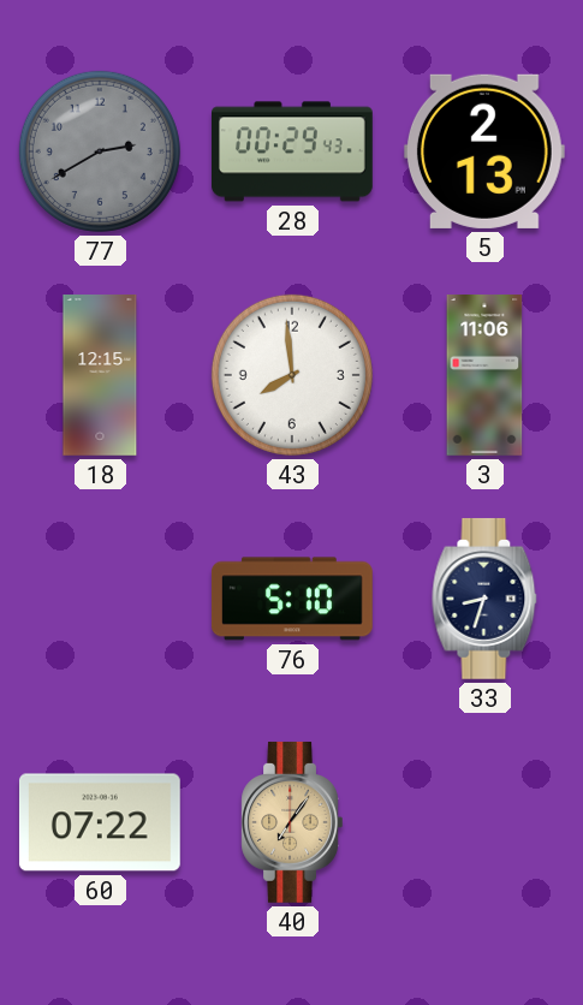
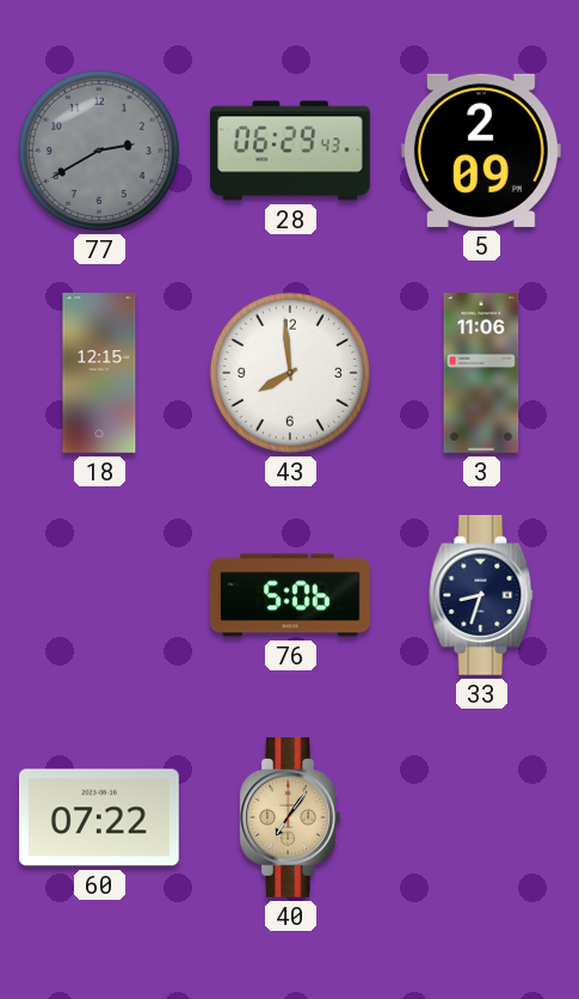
28: 00:29 -> 06:29 (291, 151)
5: 2:13 -> 2:09 (481, 151)
76: 5:10 -> 5:06 (290, 595)
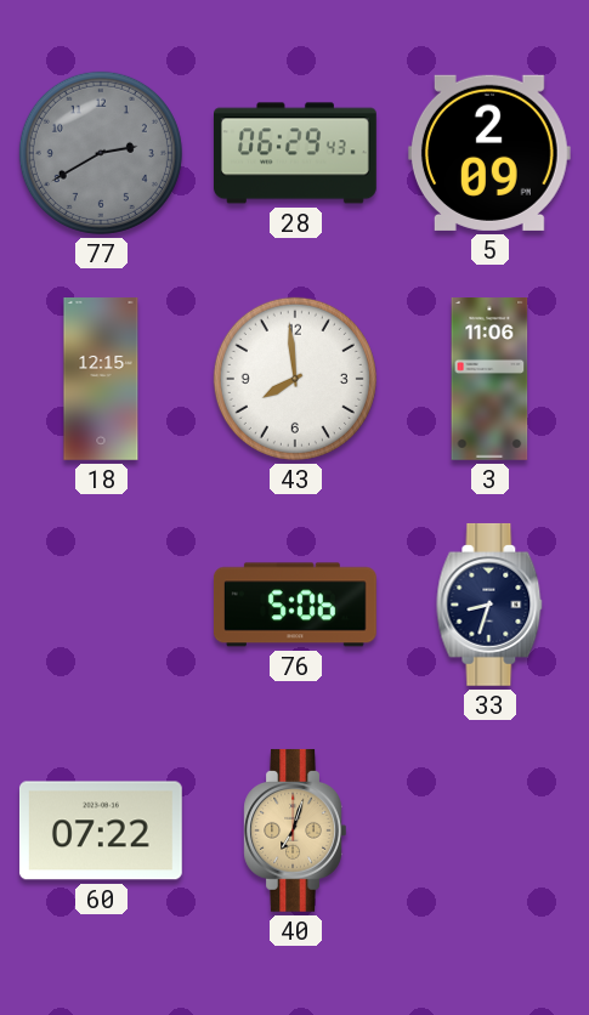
40: 7:06 -> 7:03 (295, 830)
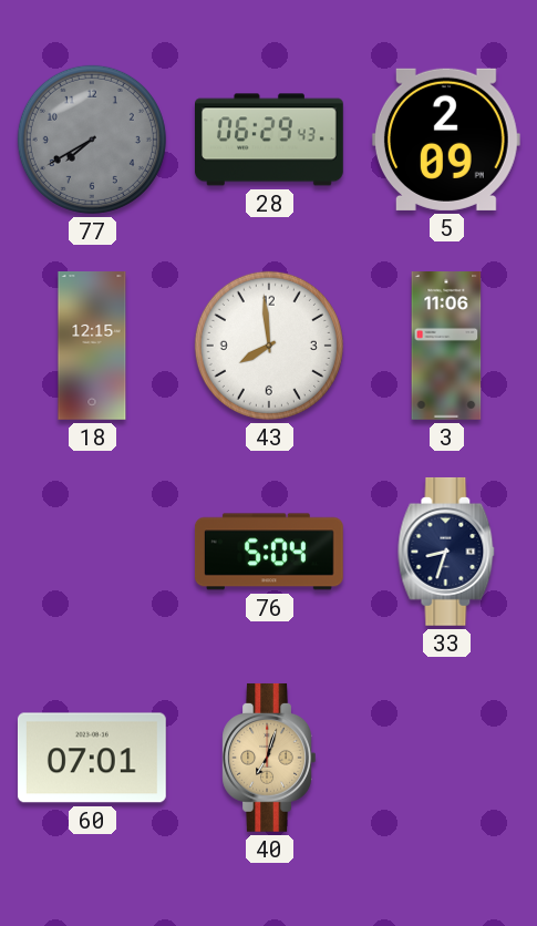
77: 2:40 -> 7:40 (92, 140)
76: 5:06 -> 5:04 (269, 552)
60: 07:22 -> 07:01 (92, 758)
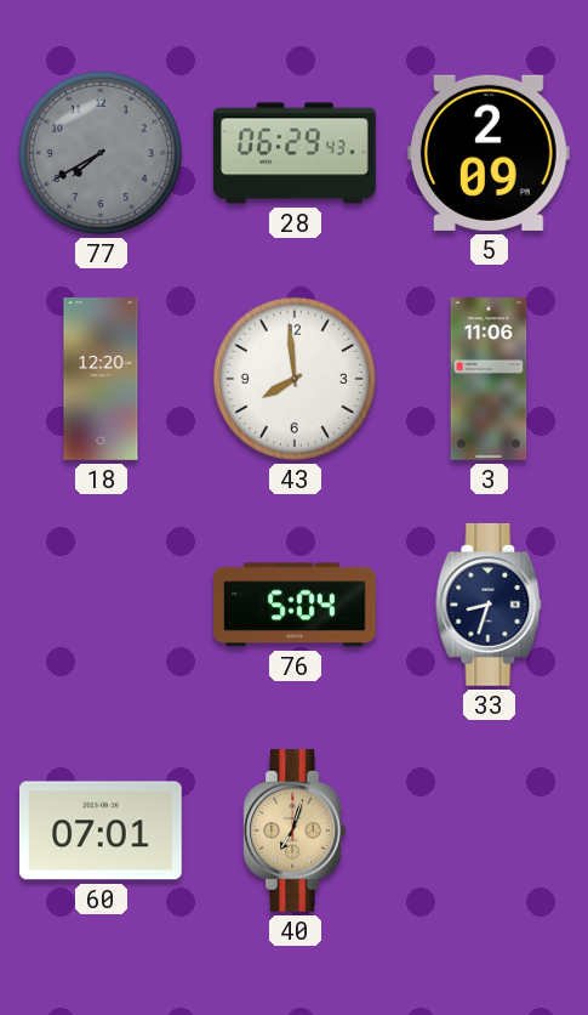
18: 12:15 -> 12:20 (101, 380)
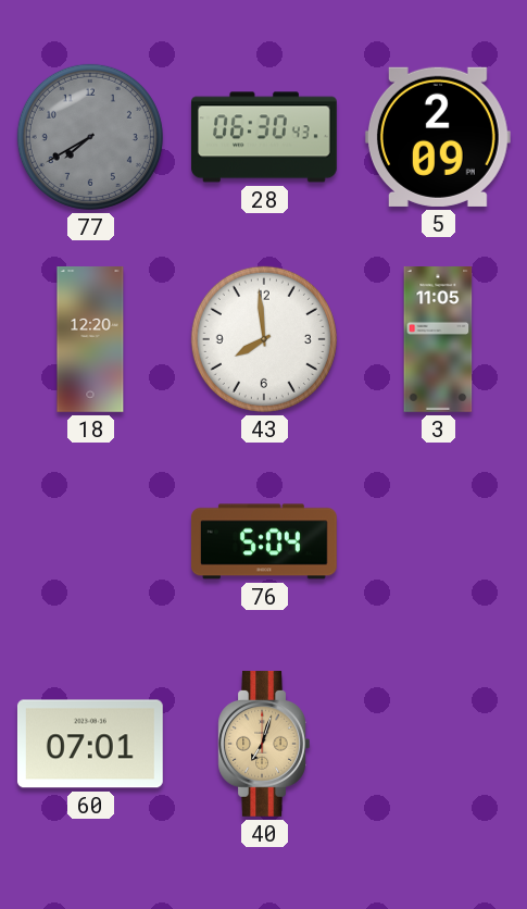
28: 06:29 -> 06:30 (265, 137)
3: 11:06 -> 11:05 (438, 340)
33: 8:33 -> none (489, 605)
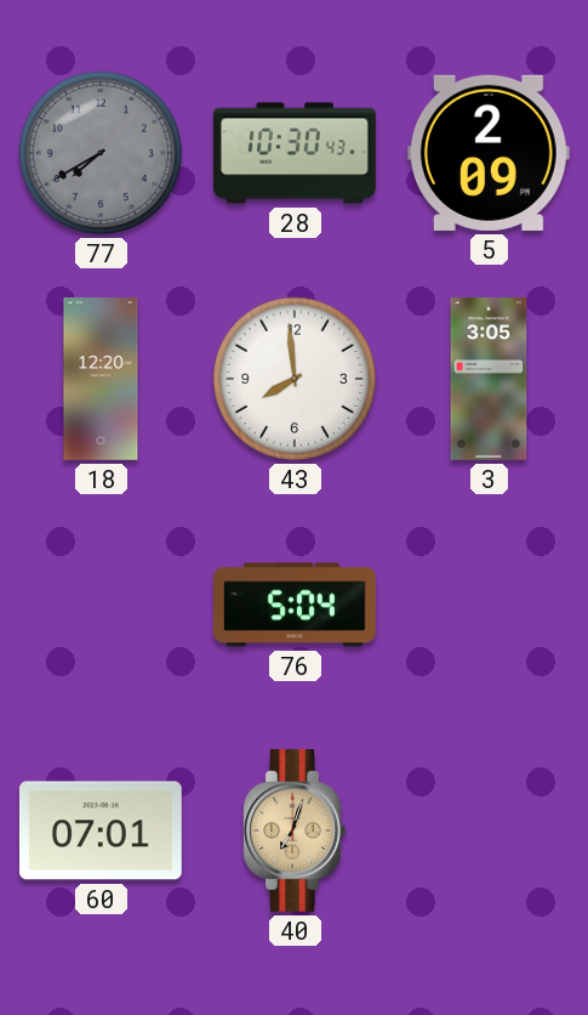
28: 06:30 -> 10:30 (296, 153)
3: 11:05 -> 3:05 (489, 380)
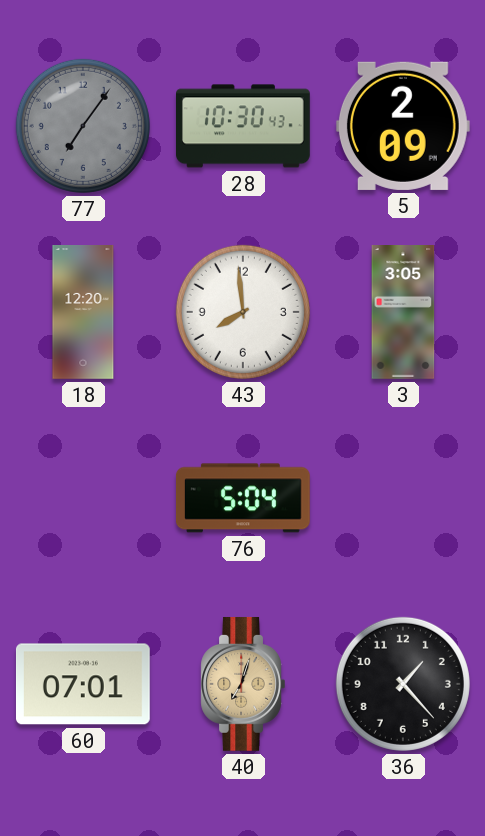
77: 7:40 -> 7:06 (83, 126)
36: none -> 1:23 (403, 684)
